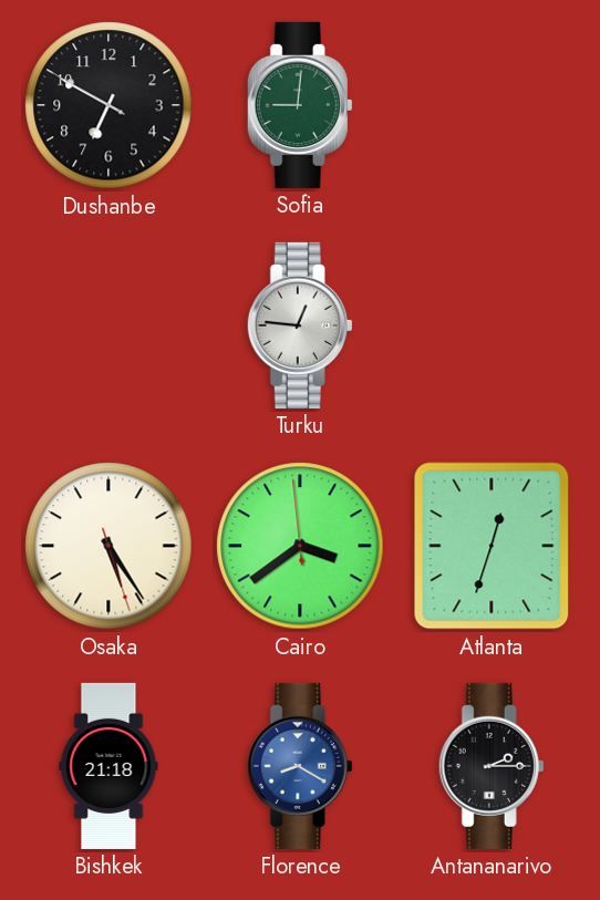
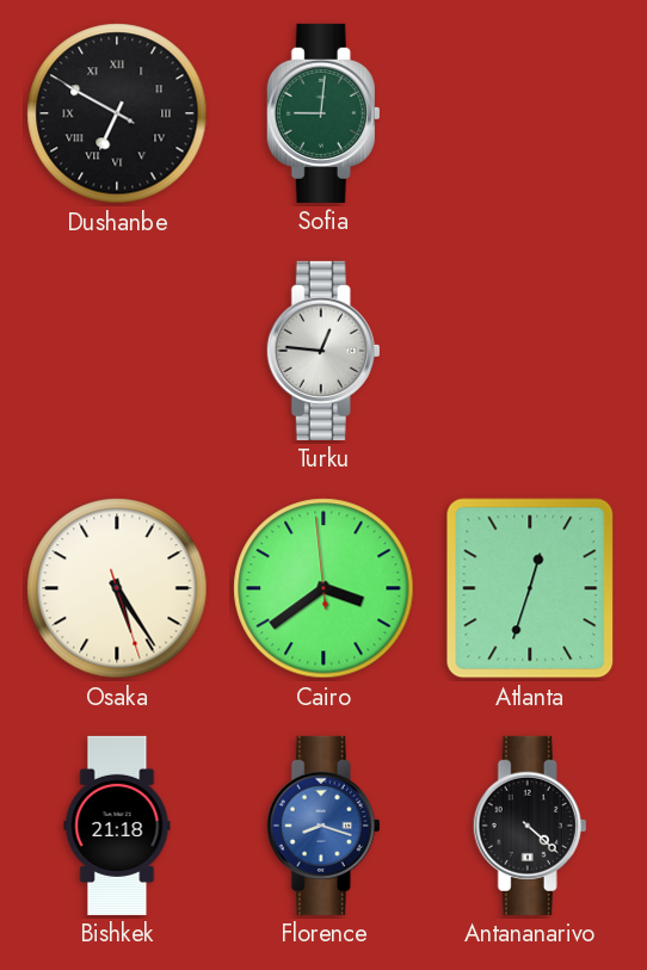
Dushanbe numerals: Arabic -> Roman (117, 113)
Florence: 8:20 -> 8:18 (323, 826)
Antananarivo: 2:15 -> 4:22 (530, 826)
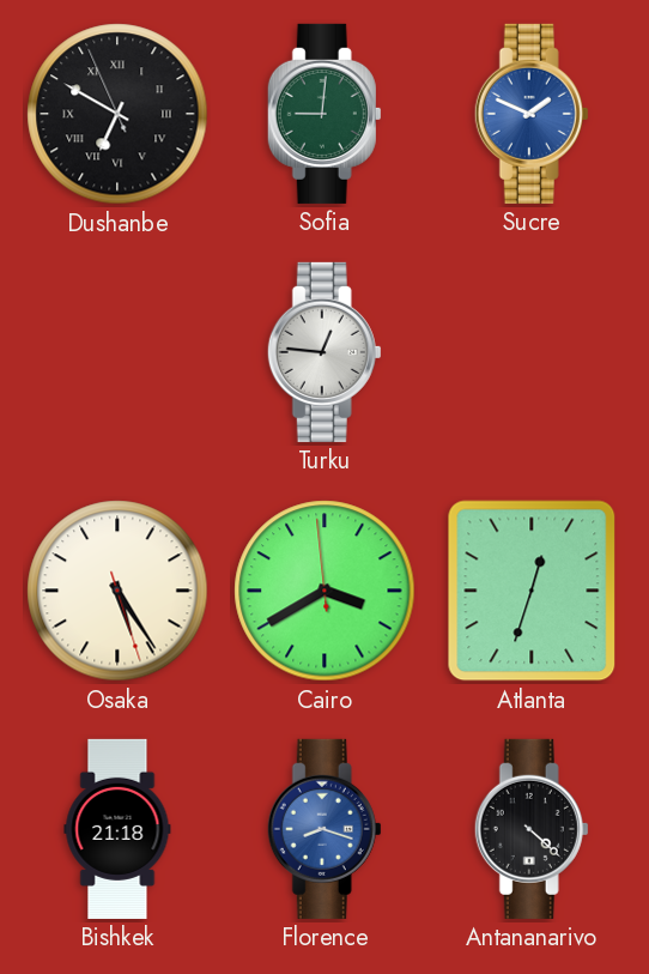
Dushanbe: 6:49:50 -> 6:49:56 (117, 114)
Sucre: none -> 1:49 (532, 114)
Cairo: 3:38 -> 3:39 (324, 591)
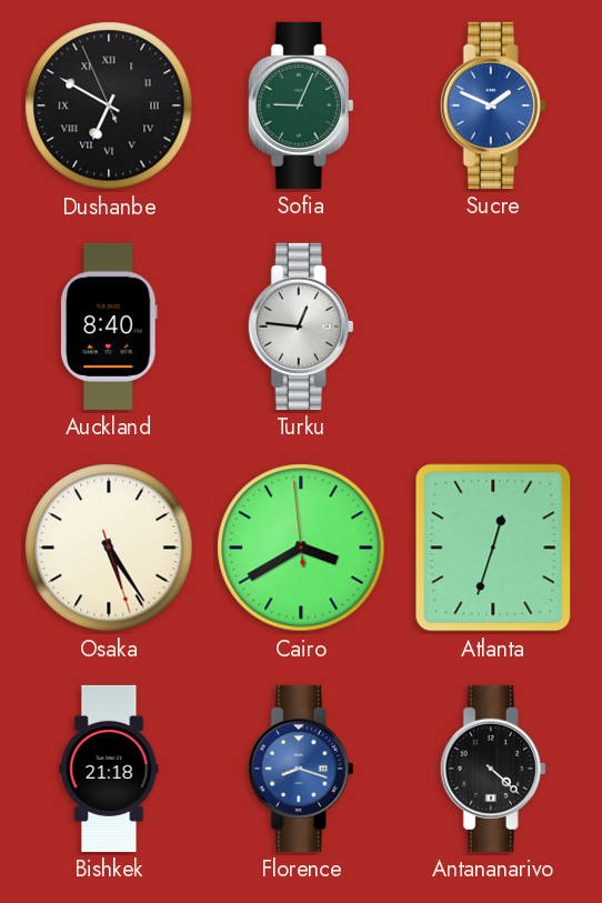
Sofia: 9:01 -> 9:04 (301, 106)
Auckland: none -> 8:40 (109, 327)
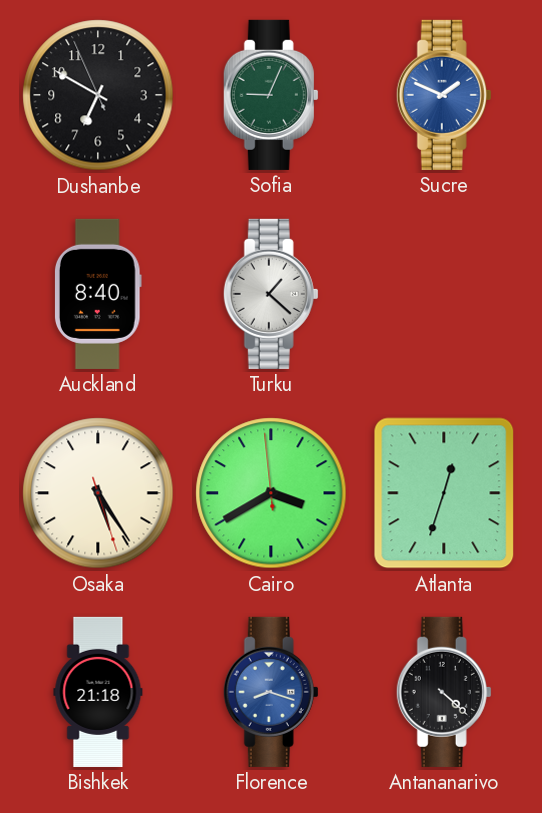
Dushanbe numerals: Roman -> Arabic (98, 95)
Turku: 12:46 -> 1:22 (271, 294)
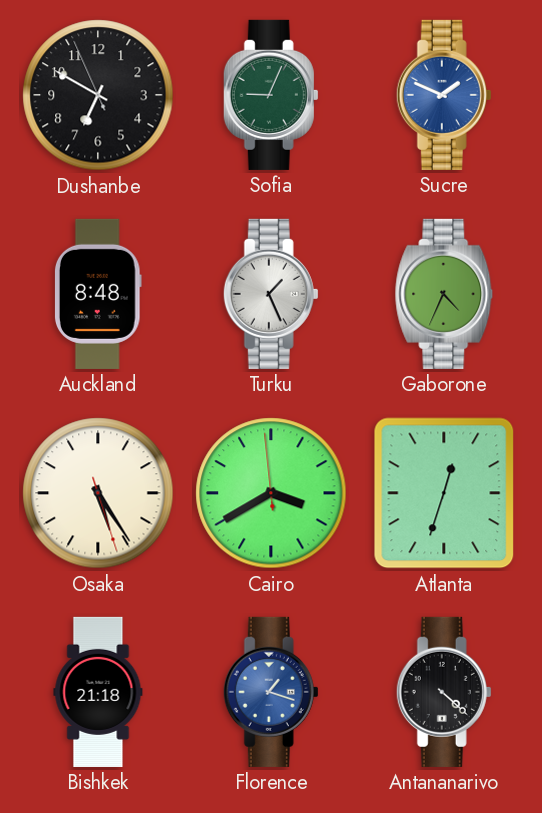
Auckland: 8:40 -> 8:48 (98, 294)
Turku: 1:22 -> 1:26 (271, 294)
Gaborone: none -> 4:34 (444, 294)
Florence: 8:18 -> 1:18 (271, 692)
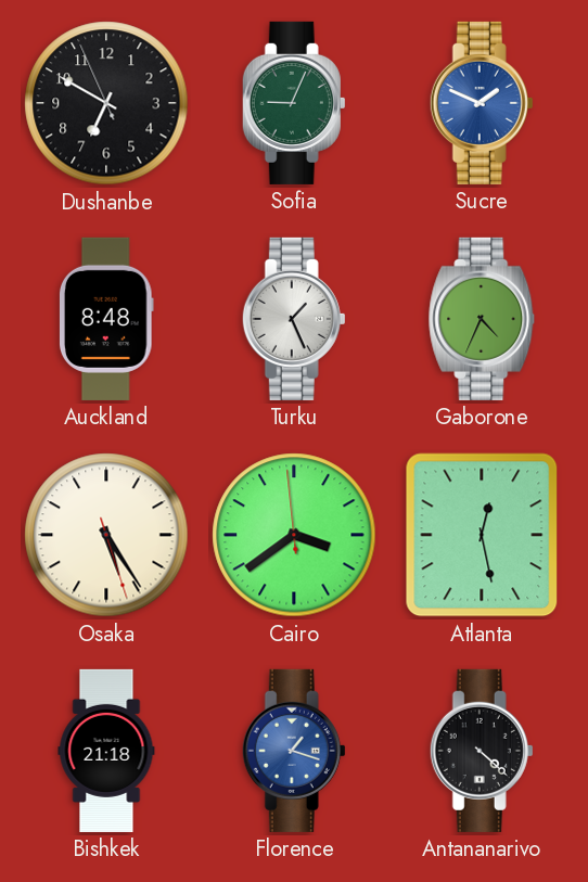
Cairo: 3:39 -> 3:38 (294, 535)
Atlanta: 12:33 -> 12:28 (482, 535)
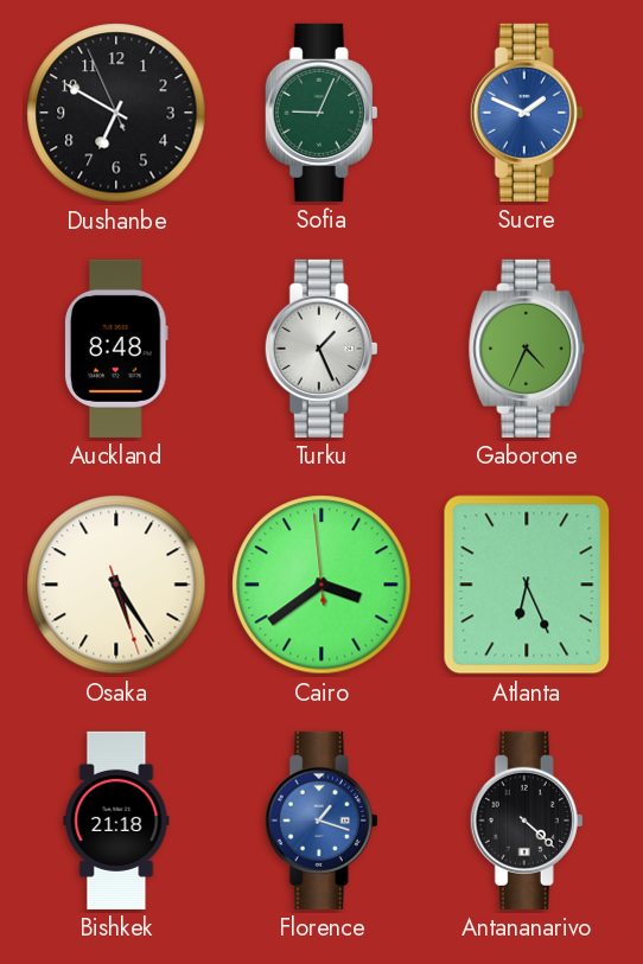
Atlanta: 12:28 -> 6:26 (527, 585)
